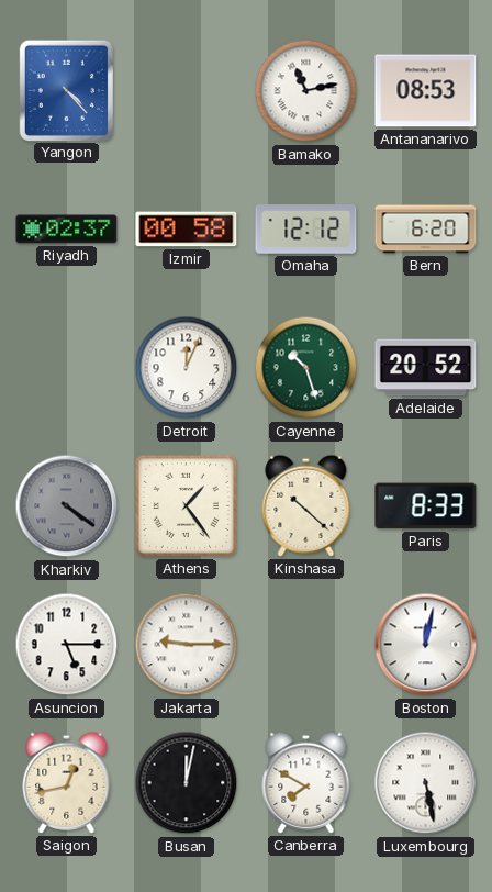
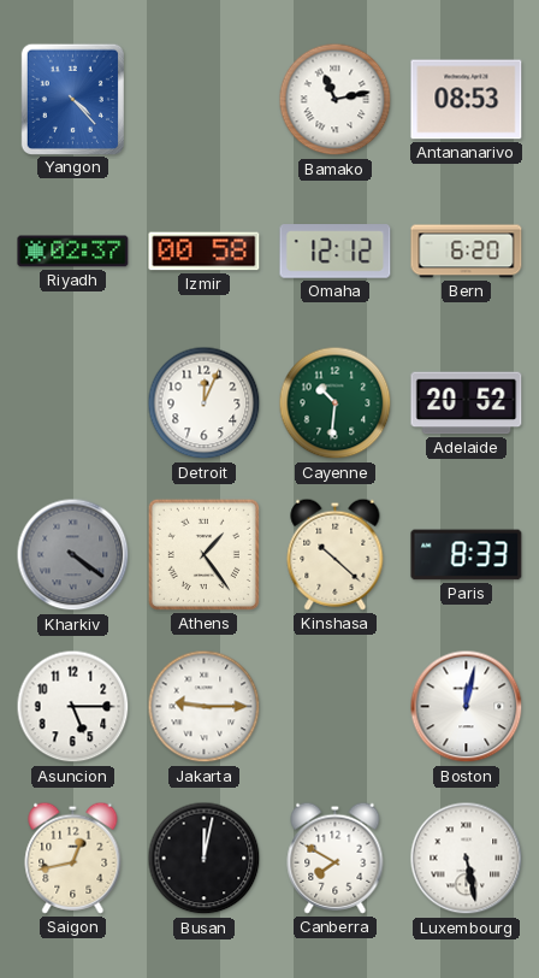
Cayenne: 10:27 -> 10:31 (336, 403)
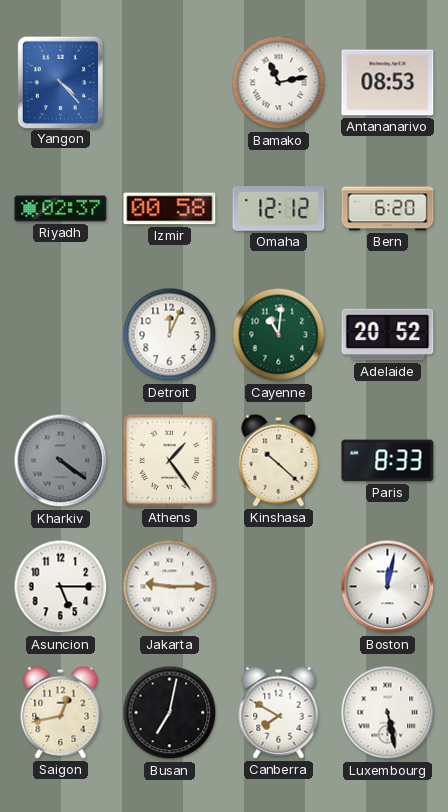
Cayenne: 10:31 -> 11:01 (279, 335)
Busan: 12:02 -> 7:02 (170, 713)
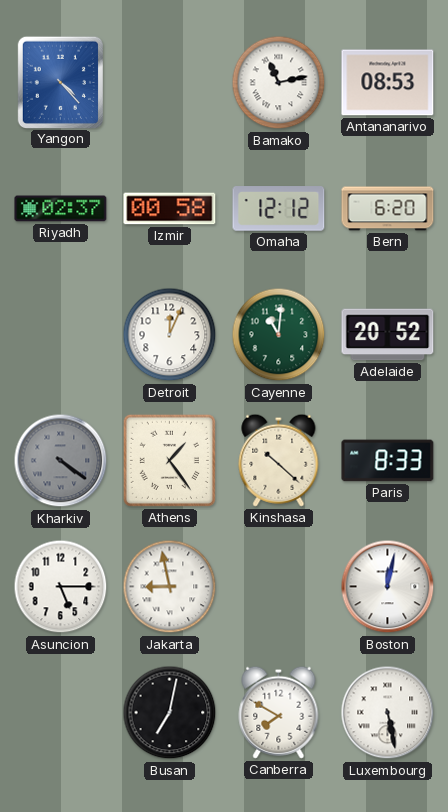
Jakarta: 9:15 -> 8:58 (170, 587)
Saigon: 12:43 -> none (61, 712)
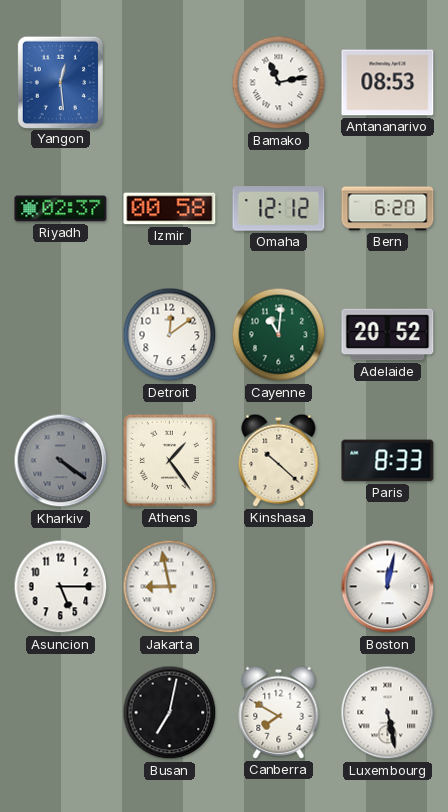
Yangon: 4:23 -> 12:29 (60, 82)
Detroit: 12:04 -> 12:09 (170, 335)
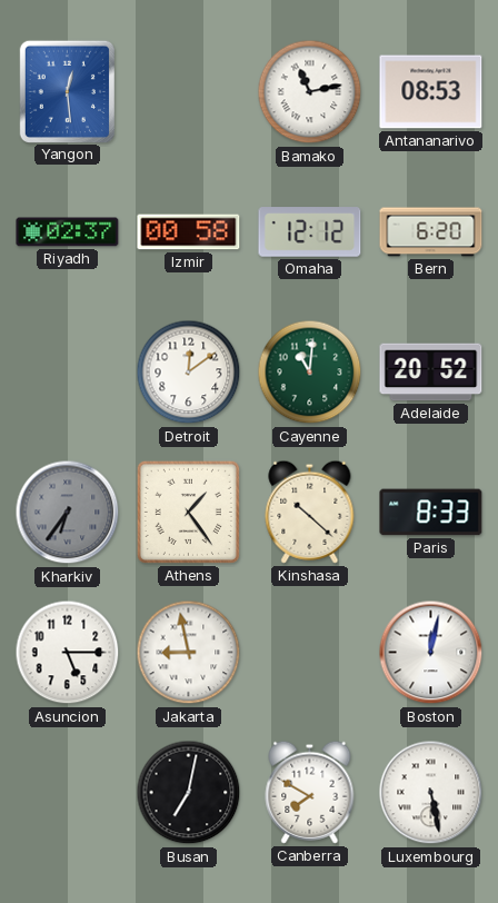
Kharkiv: 4:21 -> 6:36 (68, 513)
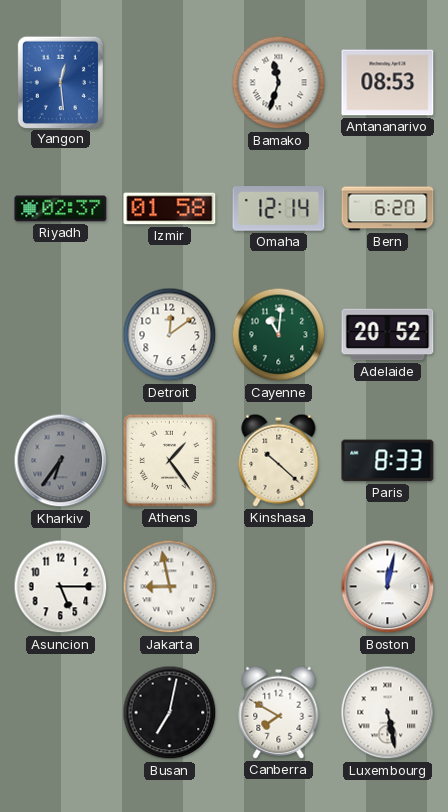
Bamako: 11:13 -> 11:33 (279, 83)
Izmir: 00:58 -> 01:58 (170, 209)
Omaha: 12:12 -> 12:14 (279, 209)
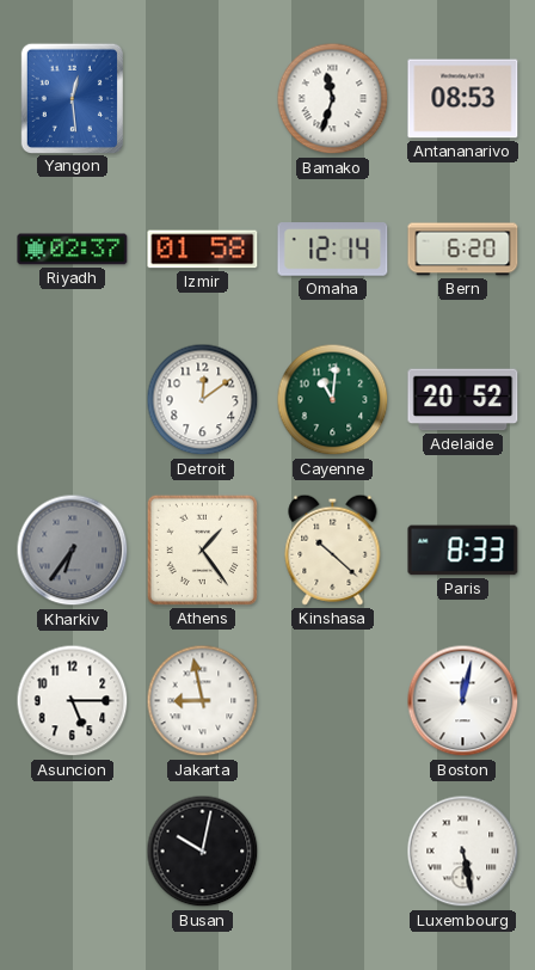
Busan: 7:02 -> 10:02 (203, 852)
Canberra: 7:50 -> none (279, 712)
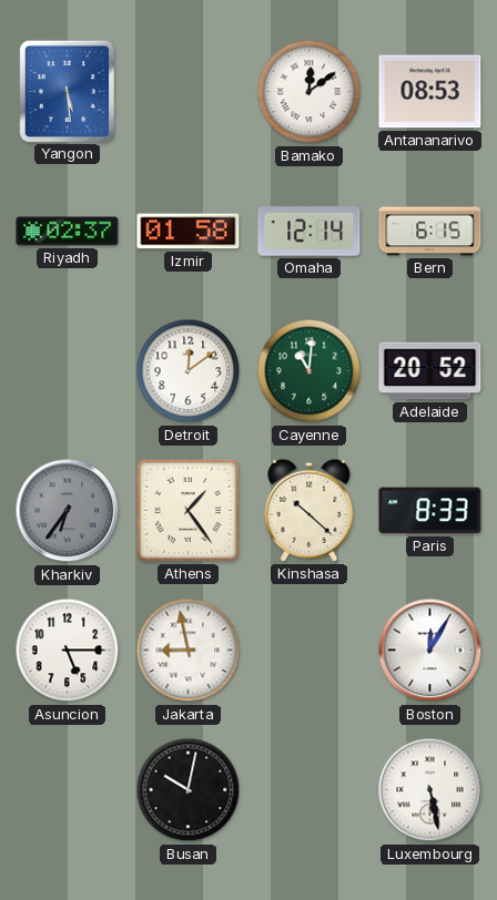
Yangon: 12:29 -> 5:29 (67, 91)
Bamako: 11:33 -> 12:09 (310, 92)
Bern: 6:20 -> 6:15 (430, 232)
Boston: 12:02 -> 12:05 (430, 651)
